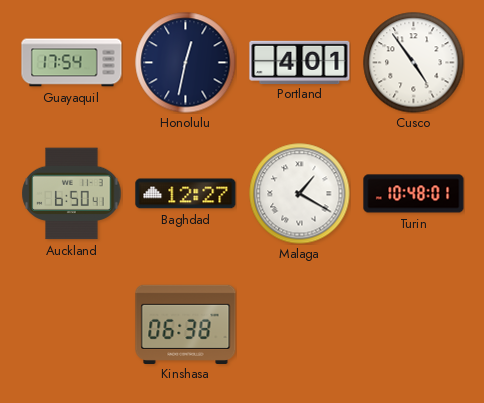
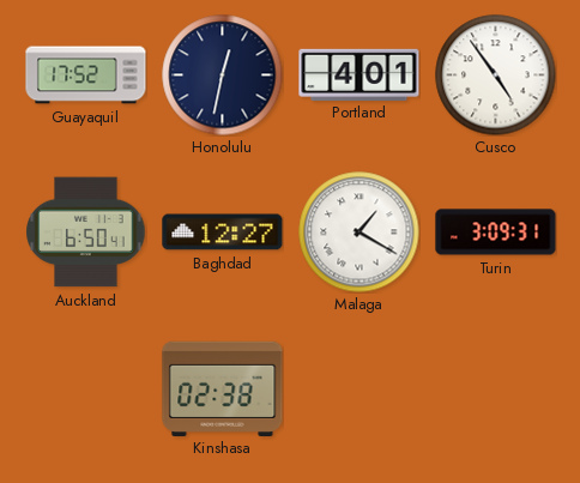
Guayaquil: 17:54 -> 17:52 (86, 76)
Turin: 10:48 -> 3:09 (496, 233)
Kinshasa: 06:38 -> 02:38 (223, 388)
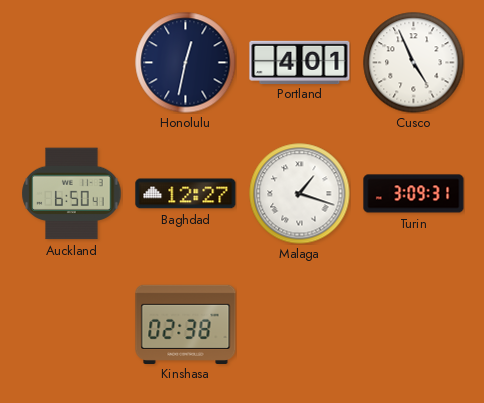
Guayaquil: 17:52 -> none (86, 76)
Cusco: 4:54 -> 4:56 (414, 63)
Malaga: 1:20 -> 1:18 (300, 194)
